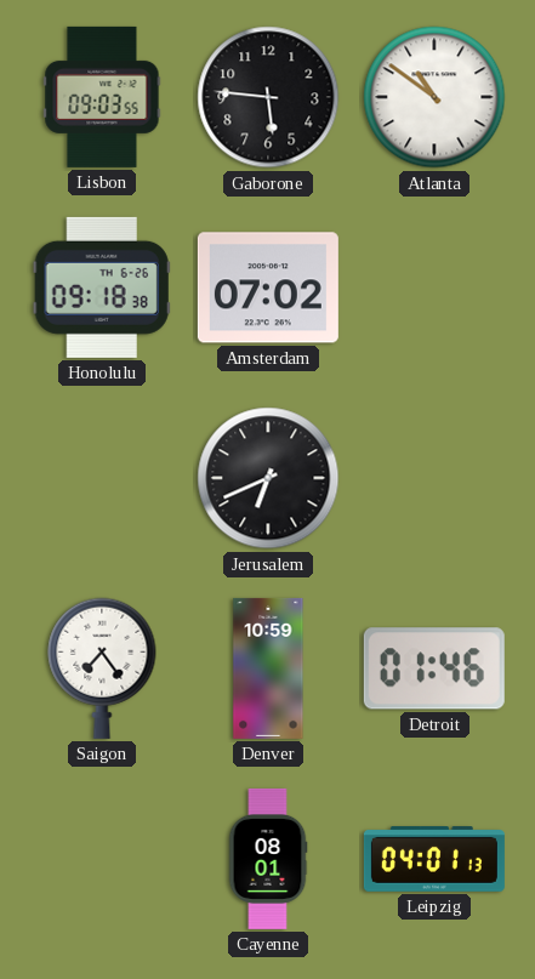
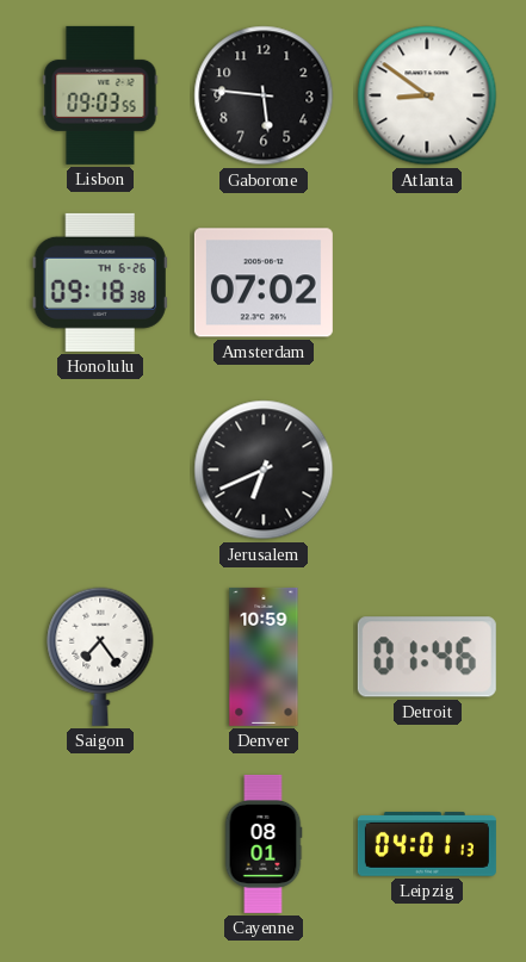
Atlanta: 10:51 -> 8:51 (427, 95)
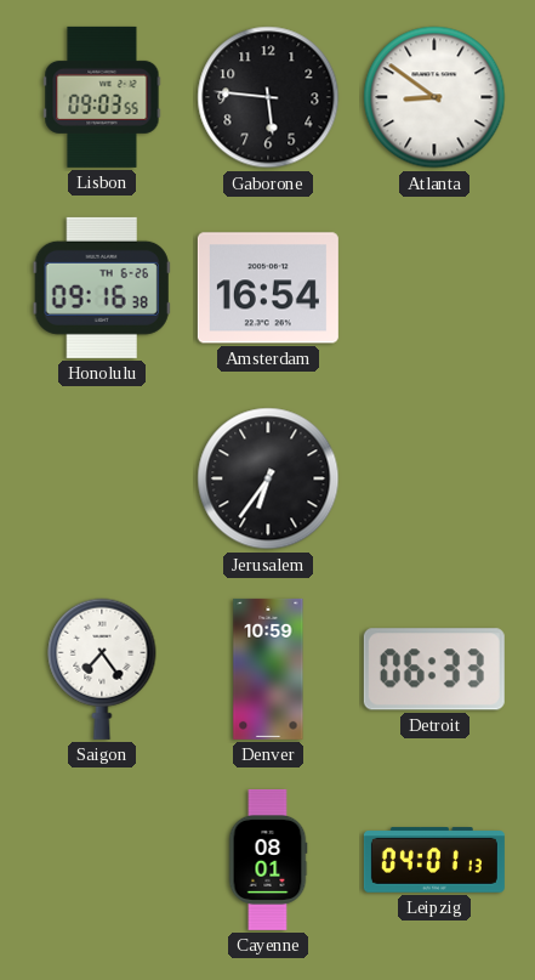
Honolulu: 09:18 -> 09:16 (102, 288)
Amsterdam: 07:02 -> 16:54 (268, 288)
Jerusalem: 6:41 -> 6:36 (268, 478)
Detroit: 01:46 -> 06:33 (434, 669)
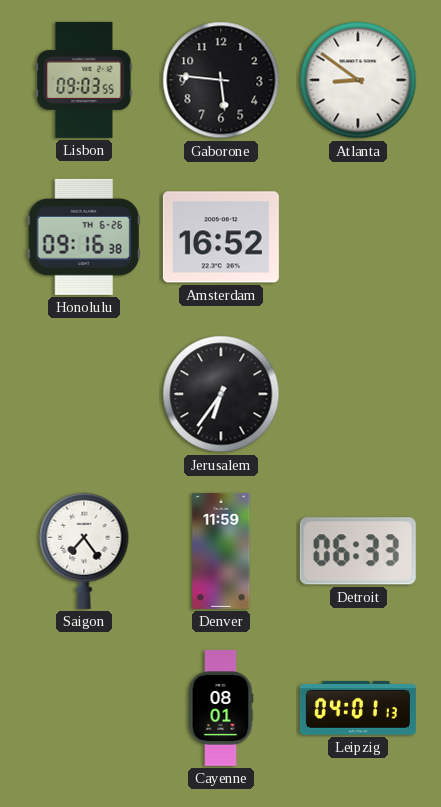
Amsterdam: 16:54 -> 16:52 (221, 237)
Denver: 10:59 -> 11:59 (221, 551)
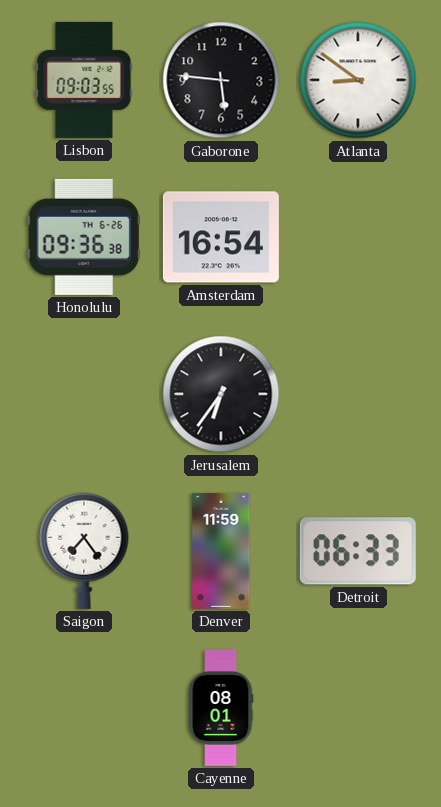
Honolulu: 09:16 -> 09:36 (84, 237)
Amsterdam: 16:52 -> 16:54 (221, 237)
Leipzig: 04:01 -> none (358, 708)
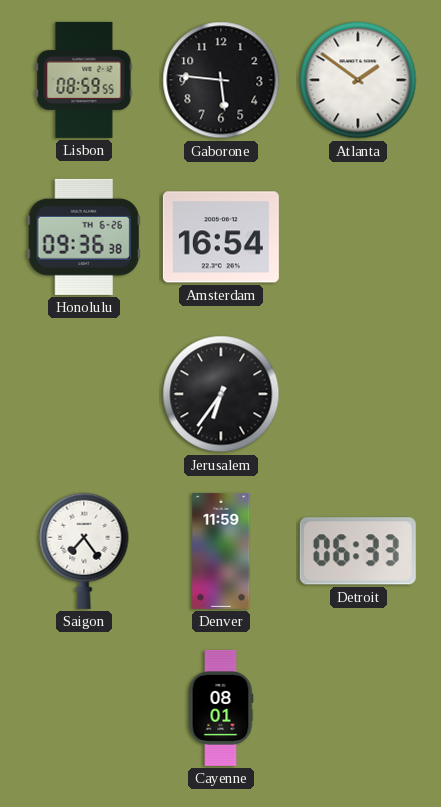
Lisbon: 09:03 -> 08:59 (84, 80)
Atlanta: 8:51 -> 1:51 (358, 80)
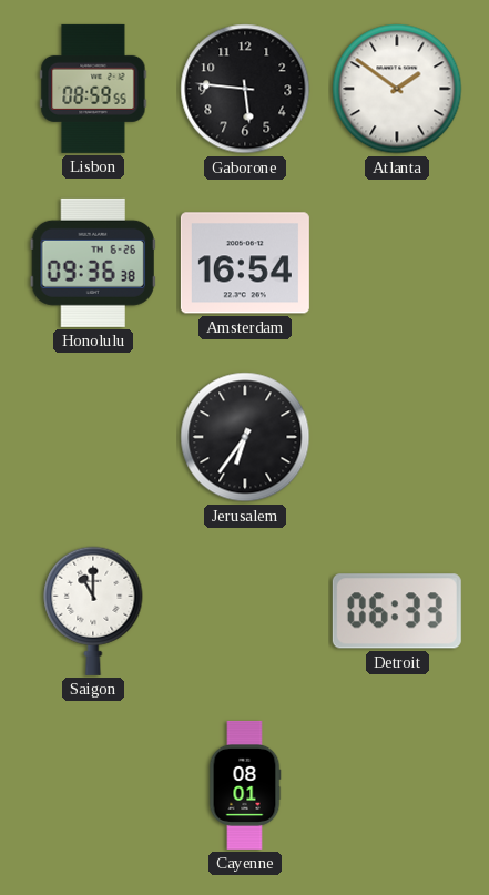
Saigon: 7:24 -> 11:00 (93, 611)
Denver: 11:59 -> none (221, 551)
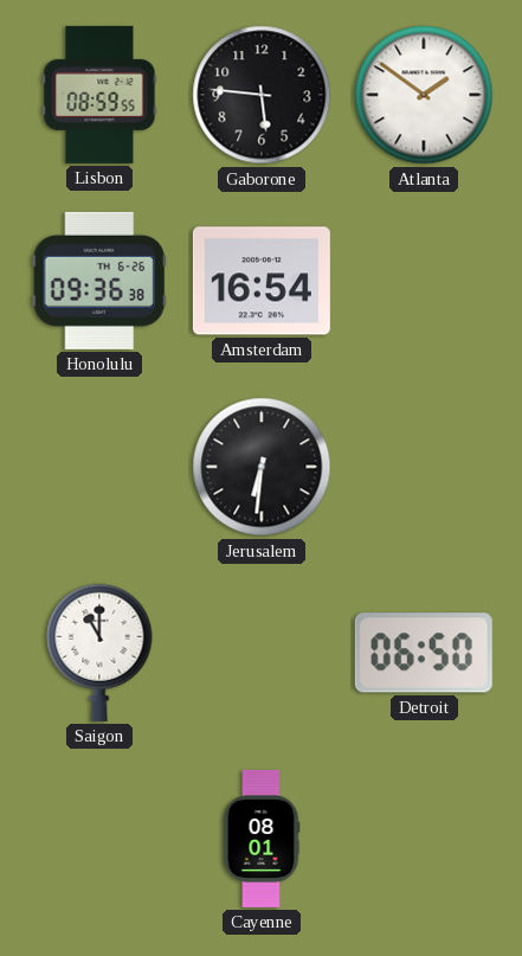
Jerusalem: 6:36 -> 6:31 (262, 467)
Detroit: 06:33 -> 06:50 (424, 653)
